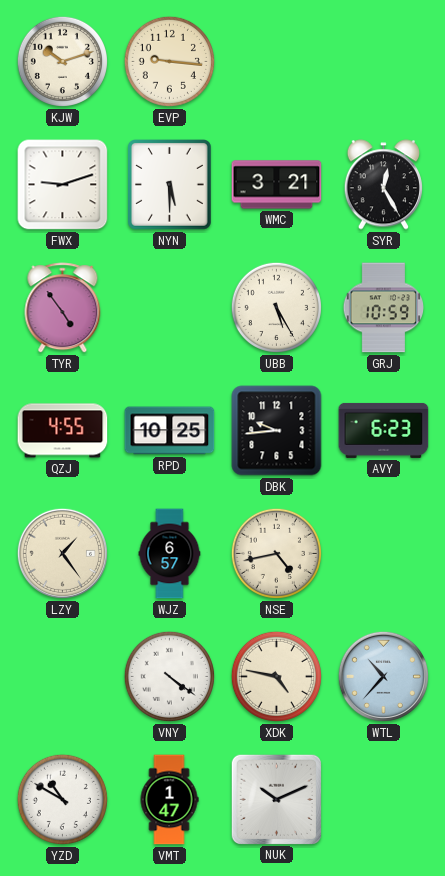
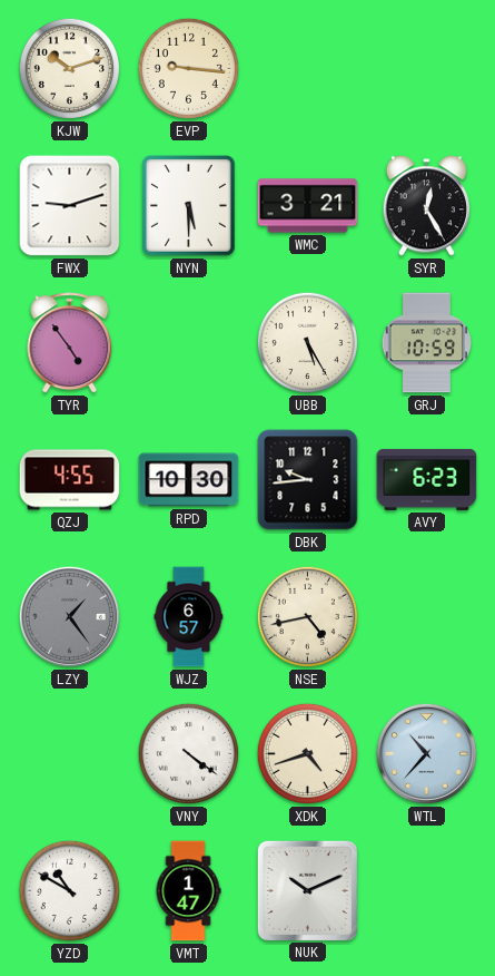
RPD: 10:25 -> 10:30 (189, 480)
LZY dial: cream -> grey (69, 616)
XDK: 4:47 -> 4:42 (307, 753)
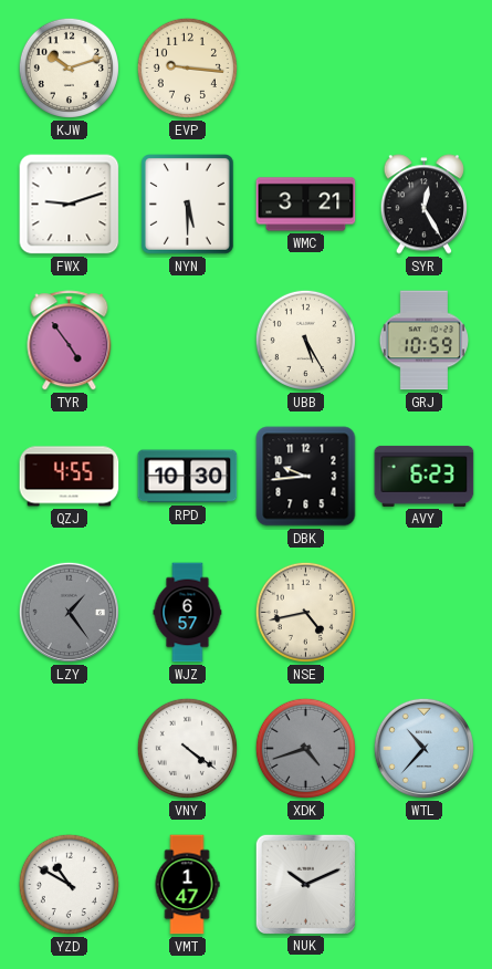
XDK dial: cream -> grey (305, 748)
